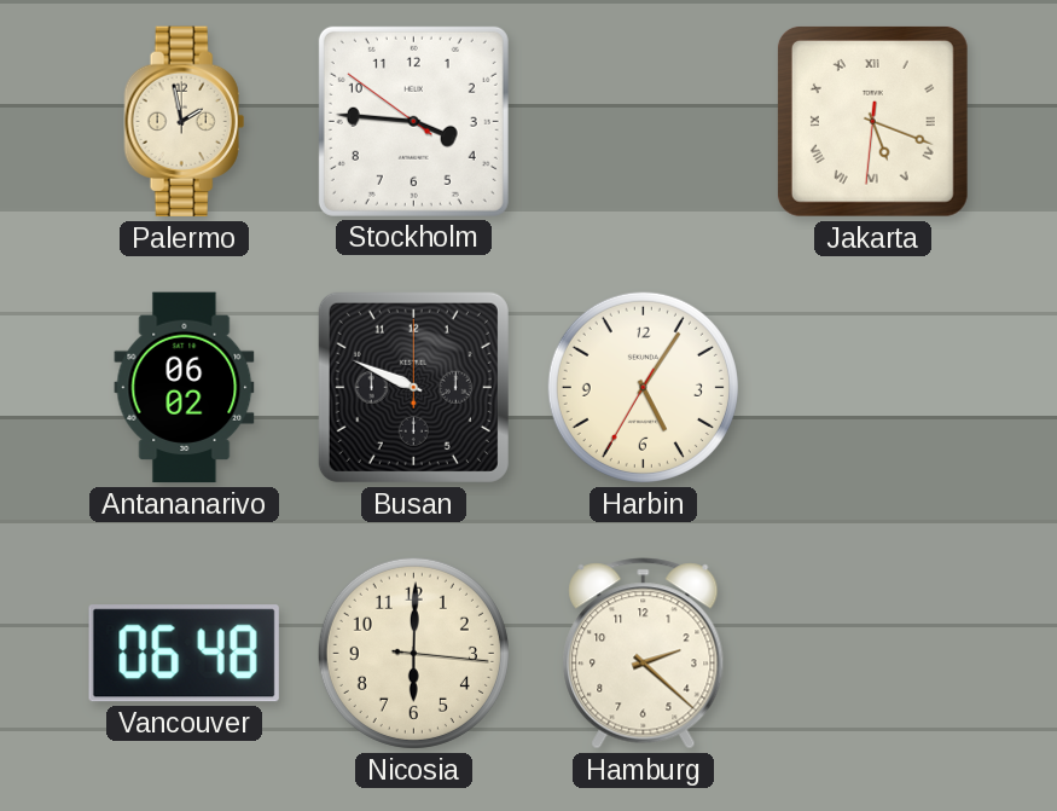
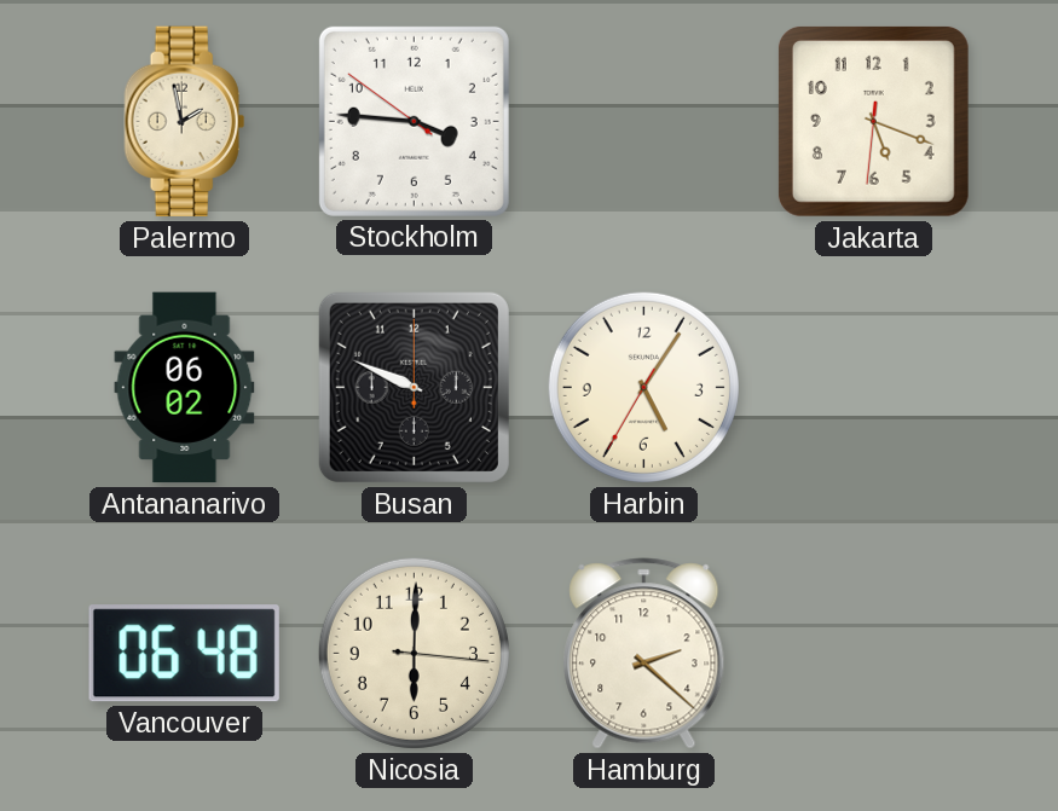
Jakarta numerals: Roman -> Arabic (873, 121)
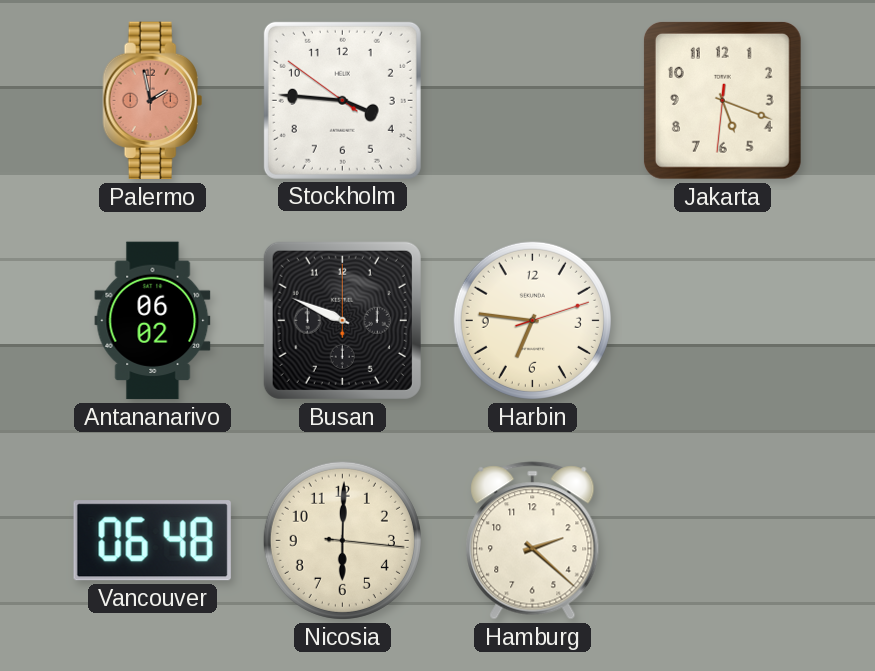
Palermo dial: cream -> salmon (153, 101)
Harbin: 5:05 -> 6:46 (532, 320)
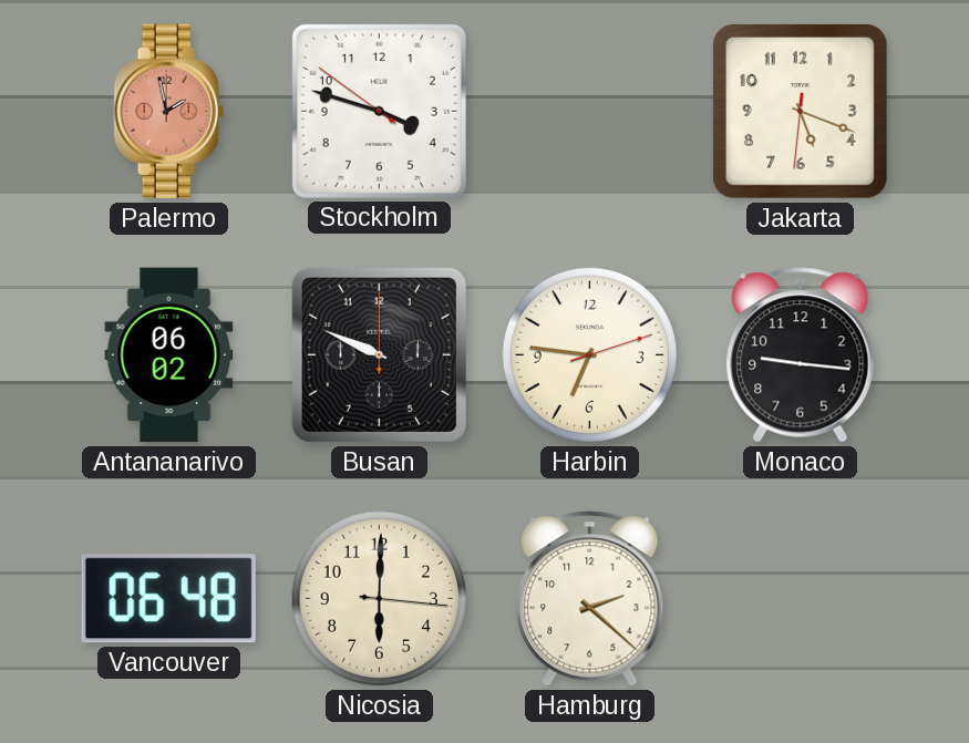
Stockholm: 3:45 -> 3:47 (379, 111)
Monaco: none -> 9:16 (801, 355)
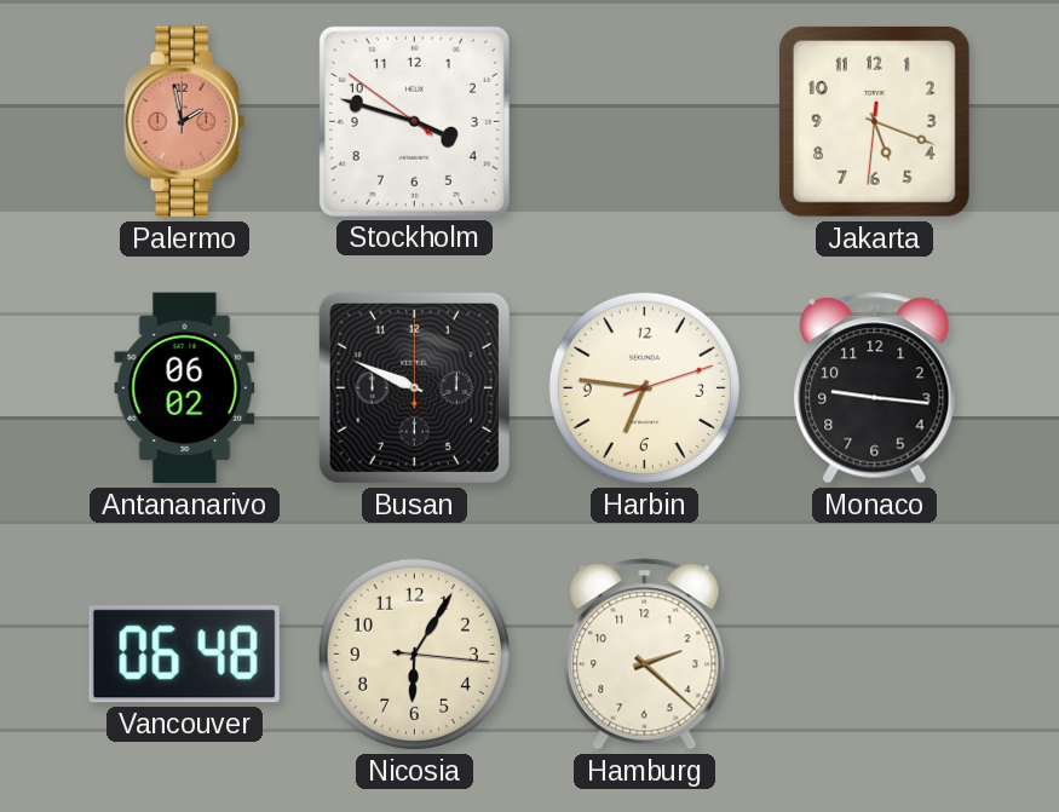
Nicosia: 6:00 -> 6:05 (414, 653)
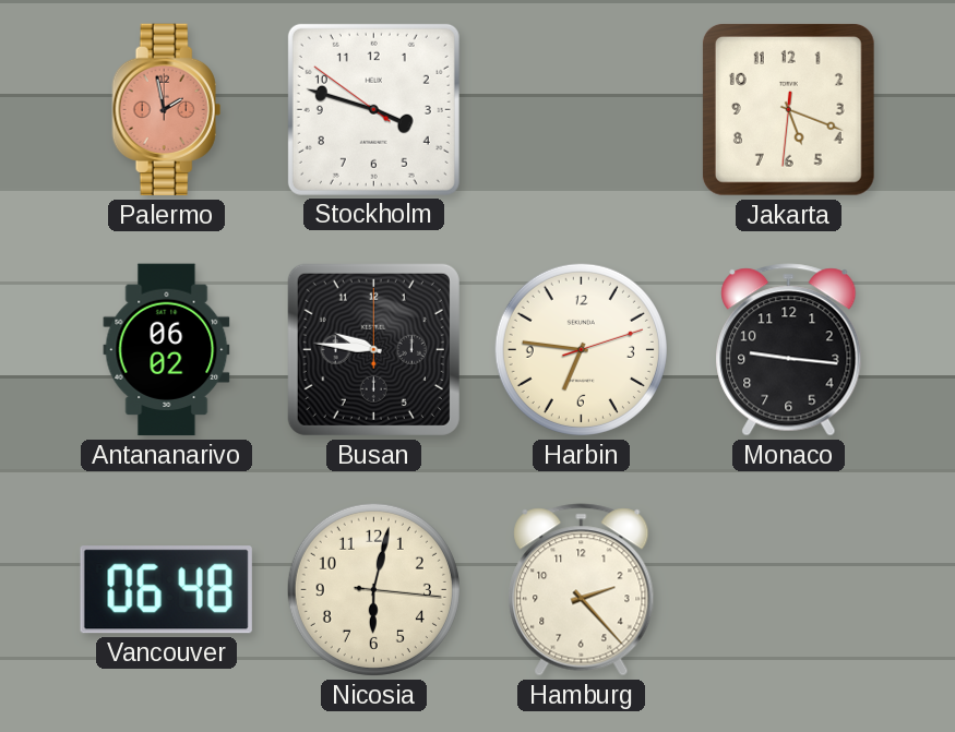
Busan: 9:49 -> 9:46 (373, 349)
Nicosia: 6:05 -> 6:02 (373, 589)
Hamburg: 2:22 -> 2:23 (582, 590)
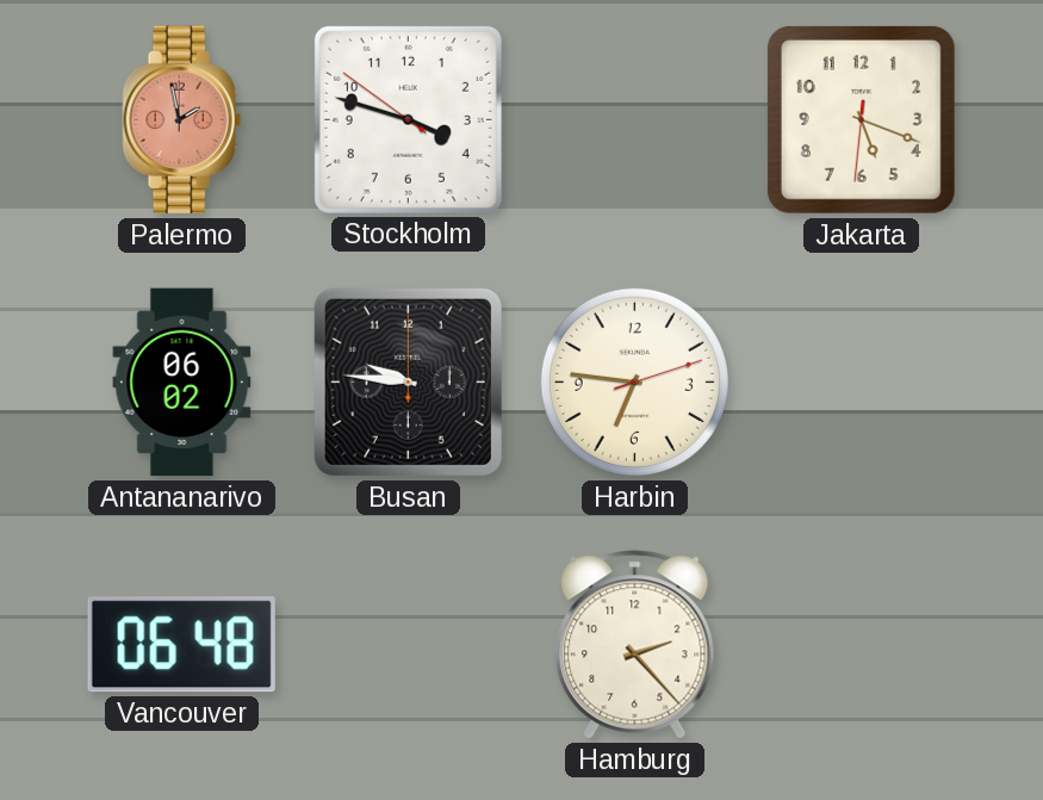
Monaco: 9:16 -> none (789, 350)
Nicosia: 6:02 -> none (373, 589)
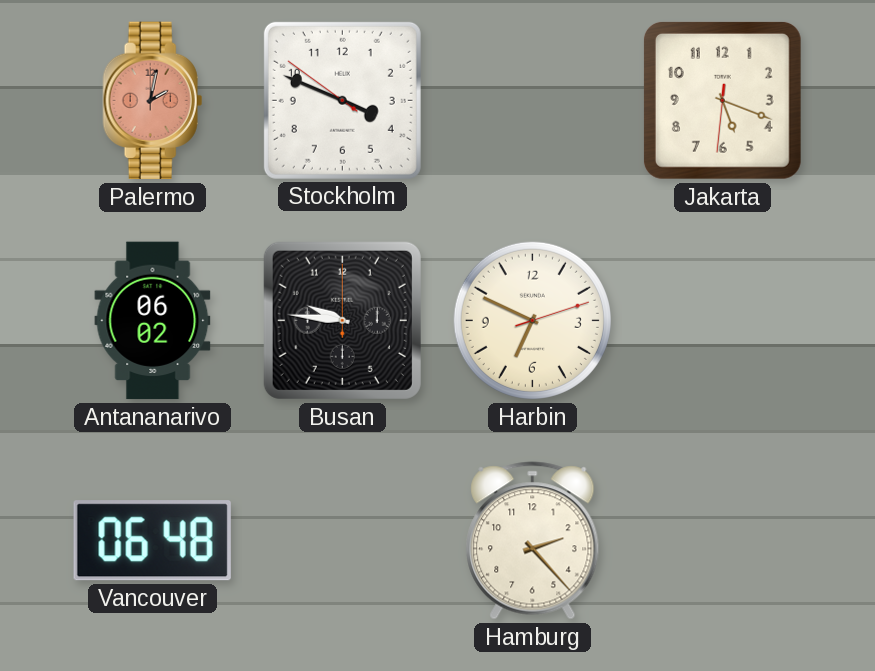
Palermo: 1:58 -> 2:02 (153, 101)
Stockholm: 3:47 -> 3:48 (342, 100)
Harbin: 6:46 -> 6:49 (532, 320)
